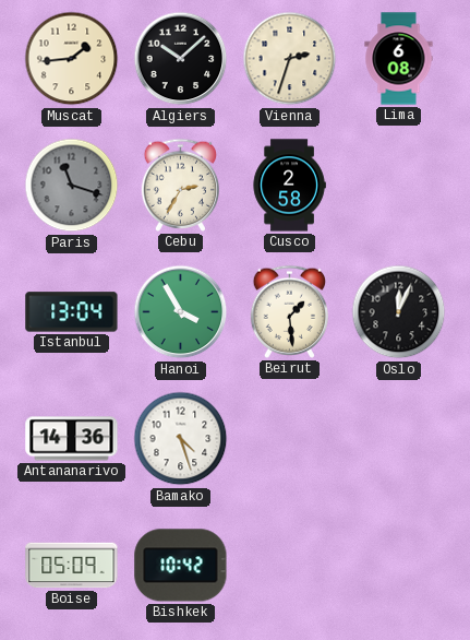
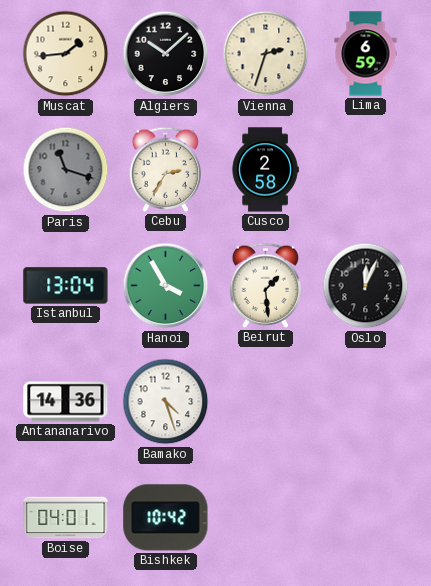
Lima: 6:08 -> 6:59 (366, 54)
Boise: 05:09 -> 04:01 (66, 518)
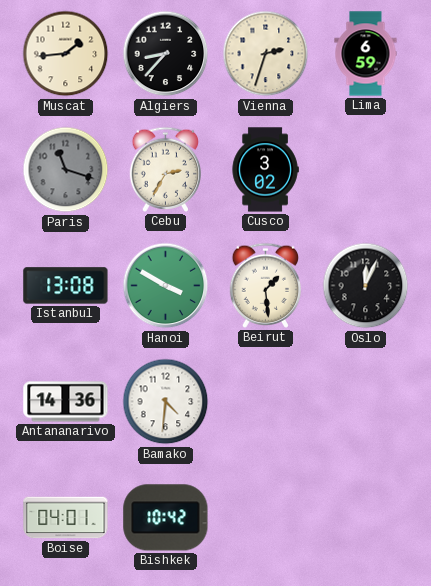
Algiers: 10:08 -> 8:37 (166, 54)
Cusco: 2:58 -> 3:02 (265, 170)
Istanbul: 13:04 -> 13:08 (66, 286)
Hanoi: 3:55 -> 3:50 (166, 286)
Bamako: 4:27 -> 4:31 (166, 402)
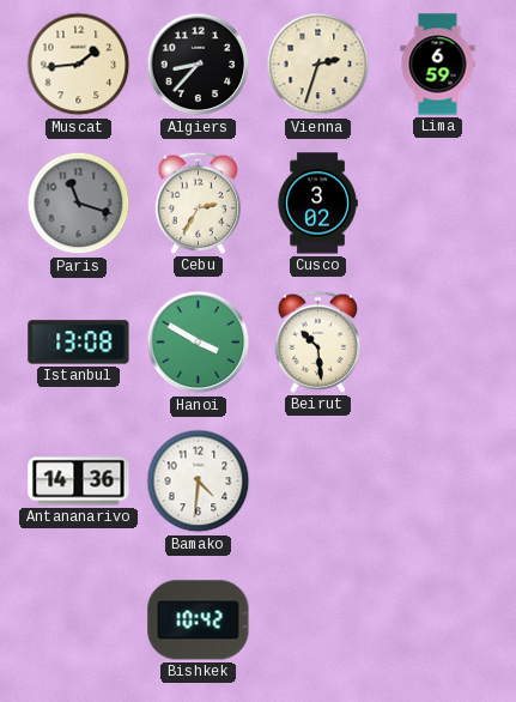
Beirut: 1:29 -> 10:29 (318, 341)
Oslo: 12:04 -> none (366, 286)
Boise: 04:01 -> none (66, 518)
